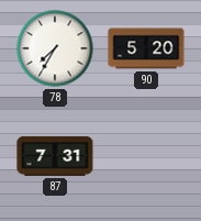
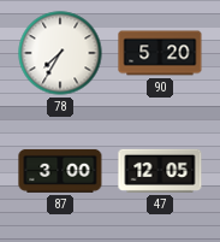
87: 7:31 -> 3:00 (60, 171)
47: none -> 12:05 (160, 171)
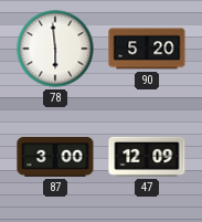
78: 7:35 -> 5:59 (55, 49)
47: 12:05 -> 12:09 (147, 157)
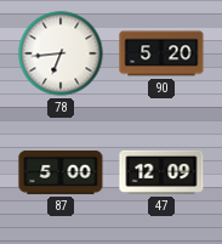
78: 5:59 -> 6:44 (61, 53)
87: 3:00 -> 5:00 (61, 172)
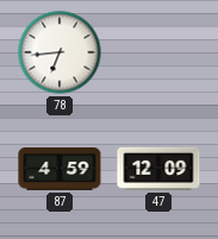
90: 5:20 -> none (161, 53)
87: 5:00 -> 4:59 (60, 169)
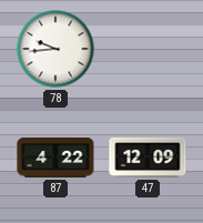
78: 6:44 -> 9:44 (55, 49)
87: 4:59 -> 4:22 (55, 158)
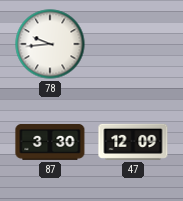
87: 4:22 -> 3:30 (50, 142)
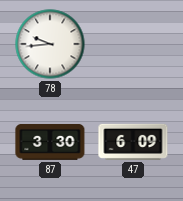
47: 12:09 -> 6:09 (133, 142)
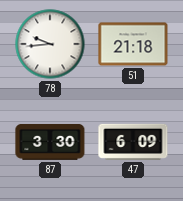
51: none -> 21:18 (133, 44)
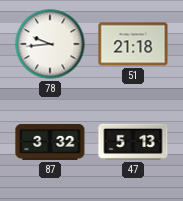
87: 3:30 -> 3:32 (50, 142)
47: 6:09 -> 5:13 (133, 142)
